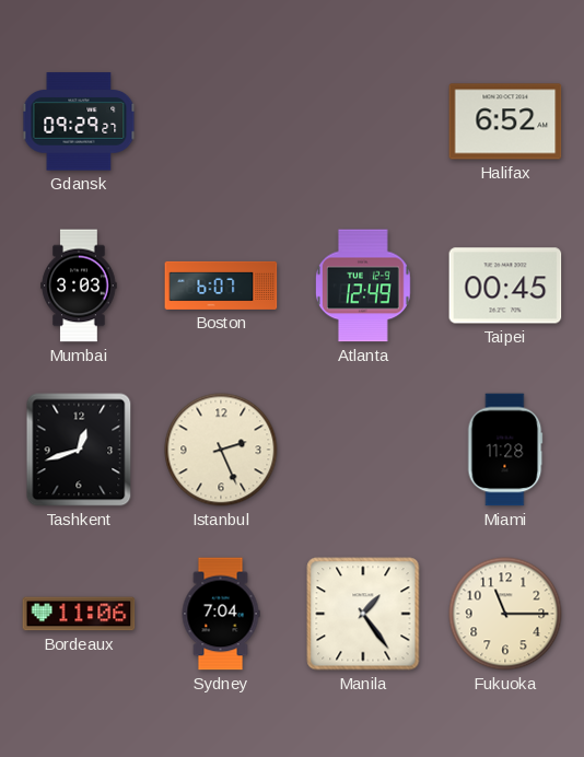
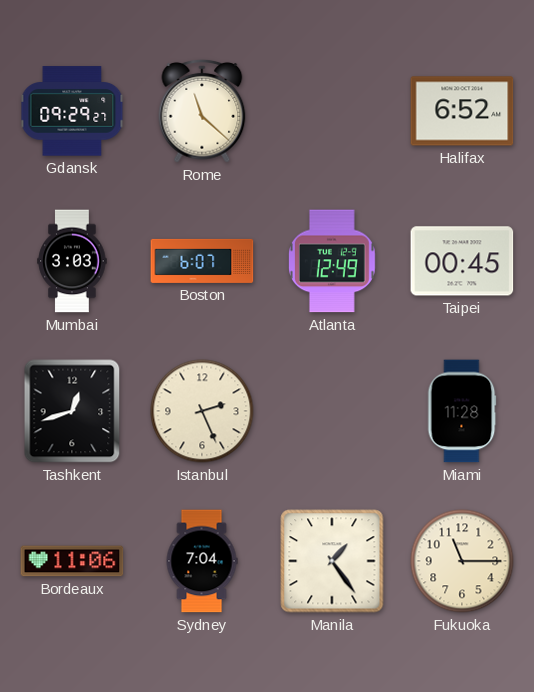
Rome: none -> 11:22 (202, 112)
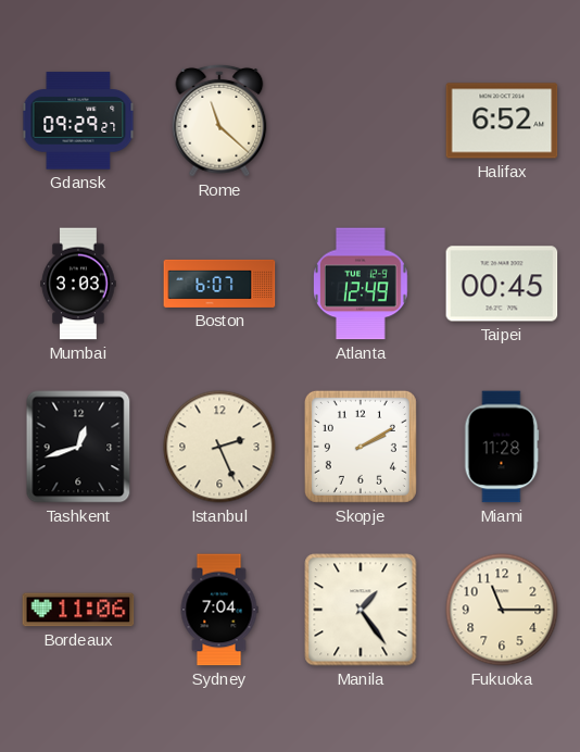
Skopje: none -> 2:10 (361, 447)
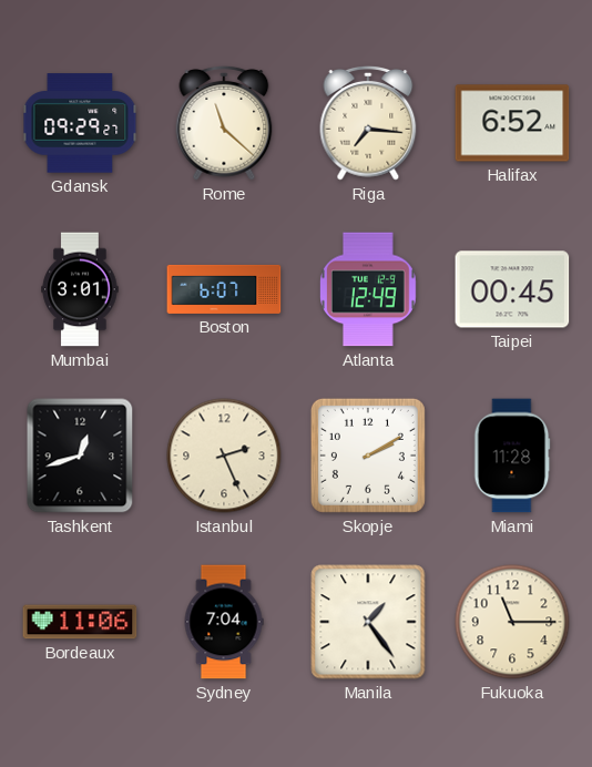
Riga: none -> 7:16 (368, 124)
Mumbai: 3:03 -> 3:01 (80, 289)
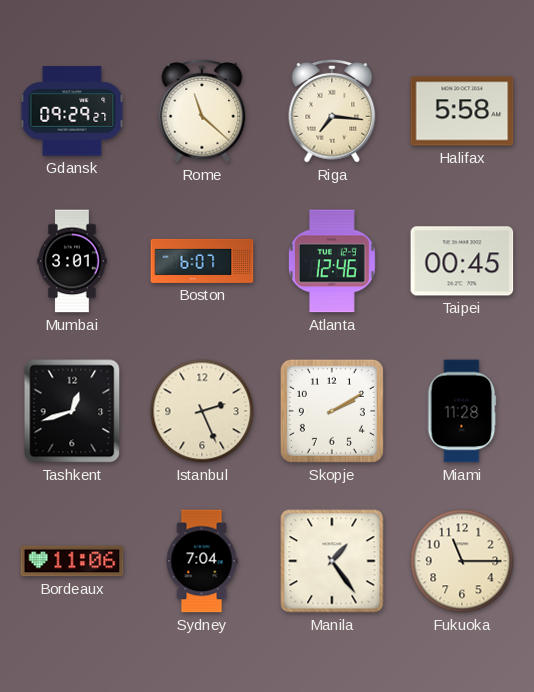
Halifax: 6:52 -> 5:58 (462, 111)
Atlanta: 12:49 -> 12:46 (332, 261)
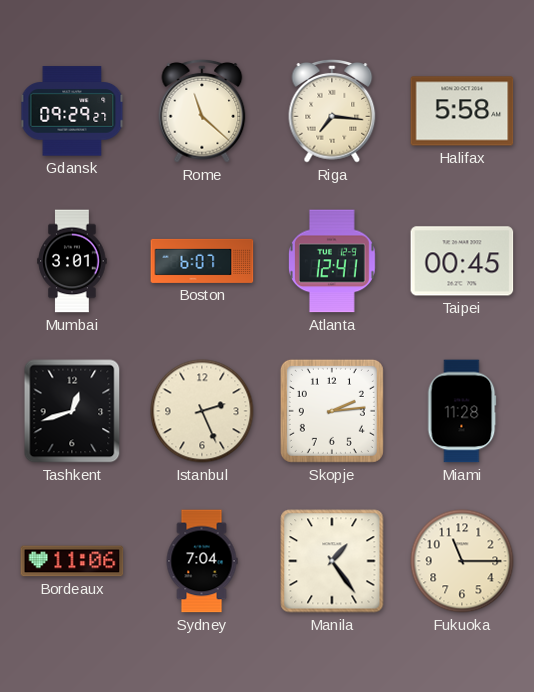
Atlanta: 12:46 -> 12:41 (332, 261)
Skopje: 2:10 -> 2:14 (332, 411)
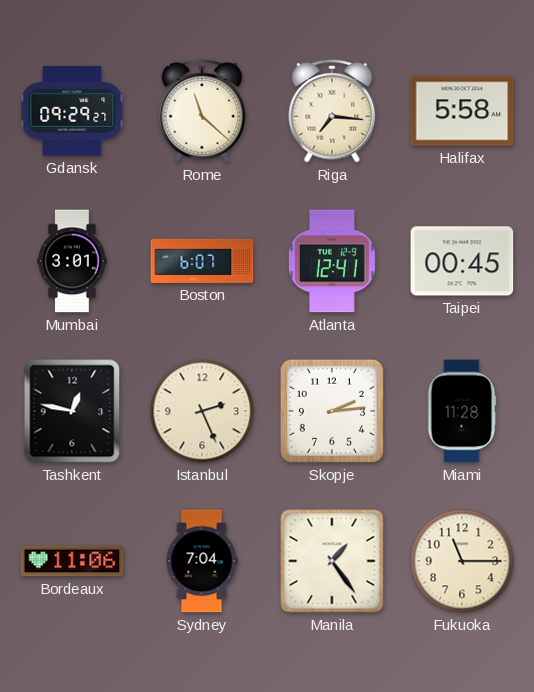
Tashkent: 12:42 -> 12:47 (72, 411)
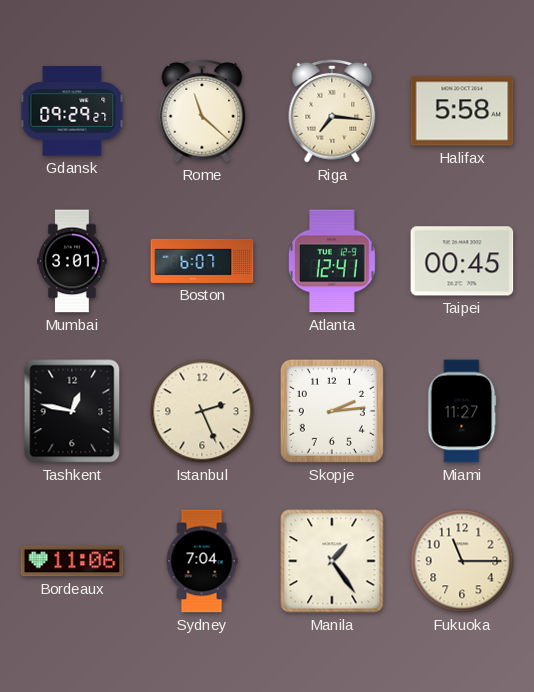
Miami: 11:28 -> 11:27 (462, 411)
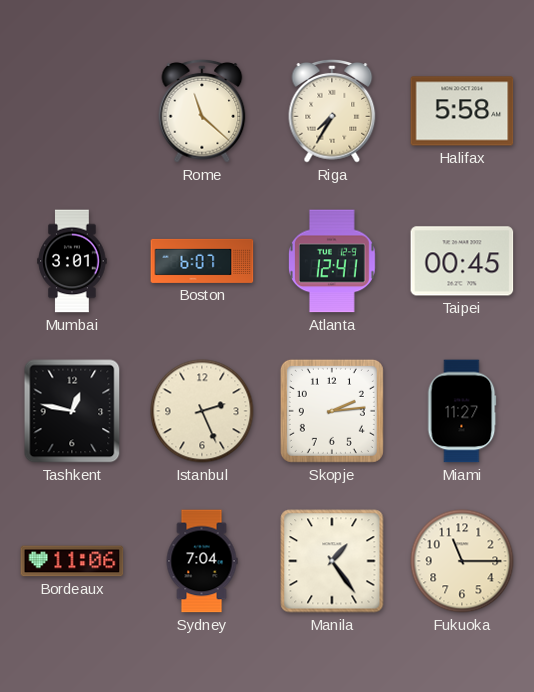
Gdansk: 09:29 -> none (72, 111)
Riga: 7:16 -> 7:35 (332, 112)
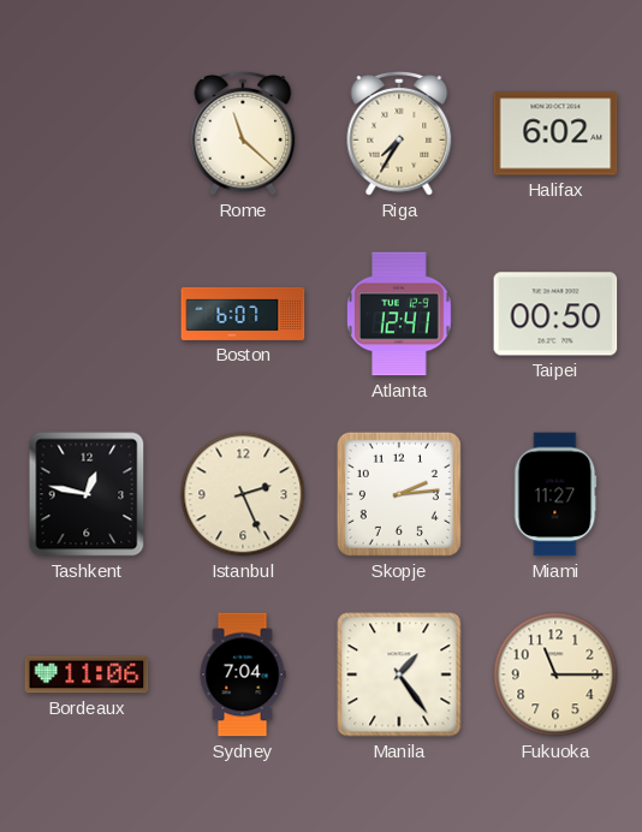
Halifax: 5:58 -> 6:02 (555, 133)
Mumbai: 3:01 -> none (72, 261)
Taipei: 00:45 -> 00:50 (555, 314)
